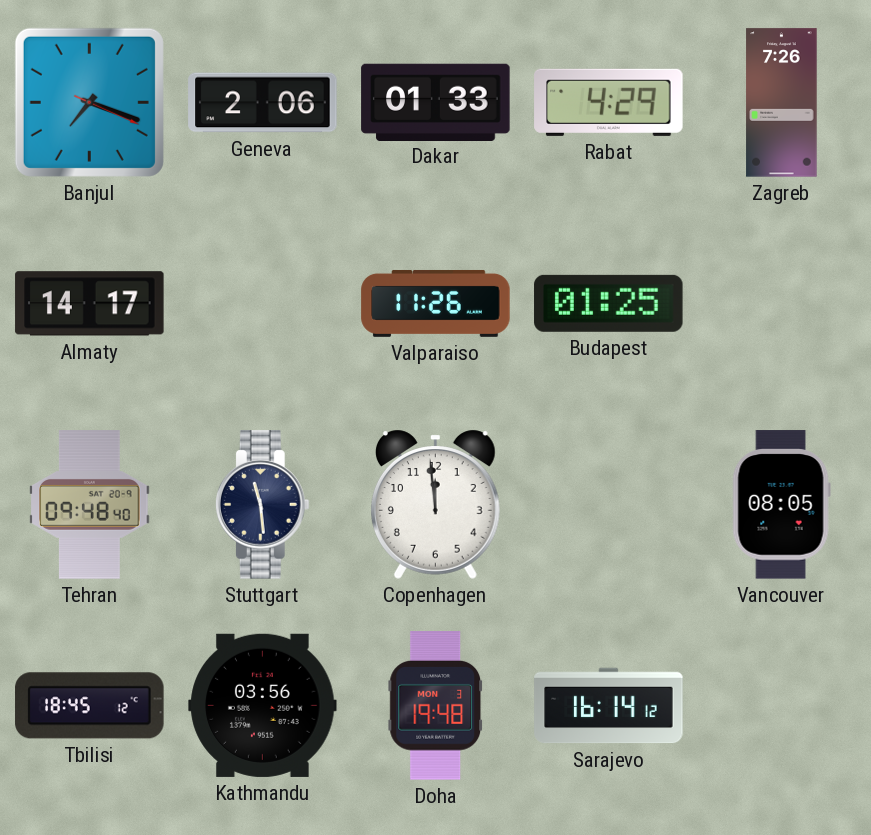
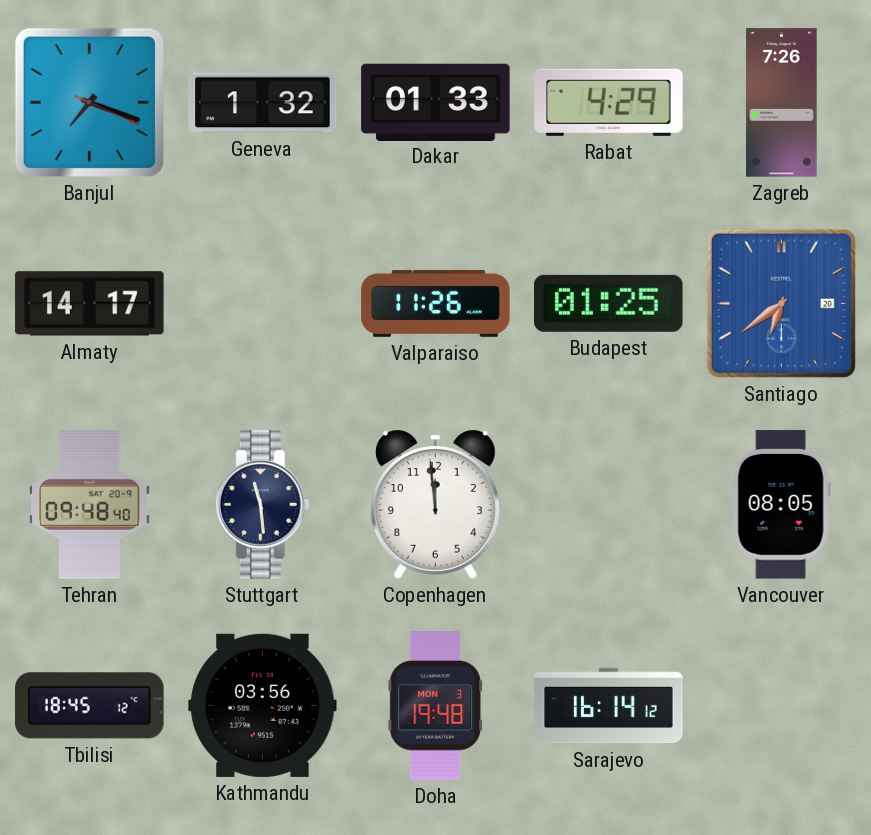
Geneva: 2:06 -> 1:32 (263, 103)
Santiago: none -> 6:39 (781, 303)
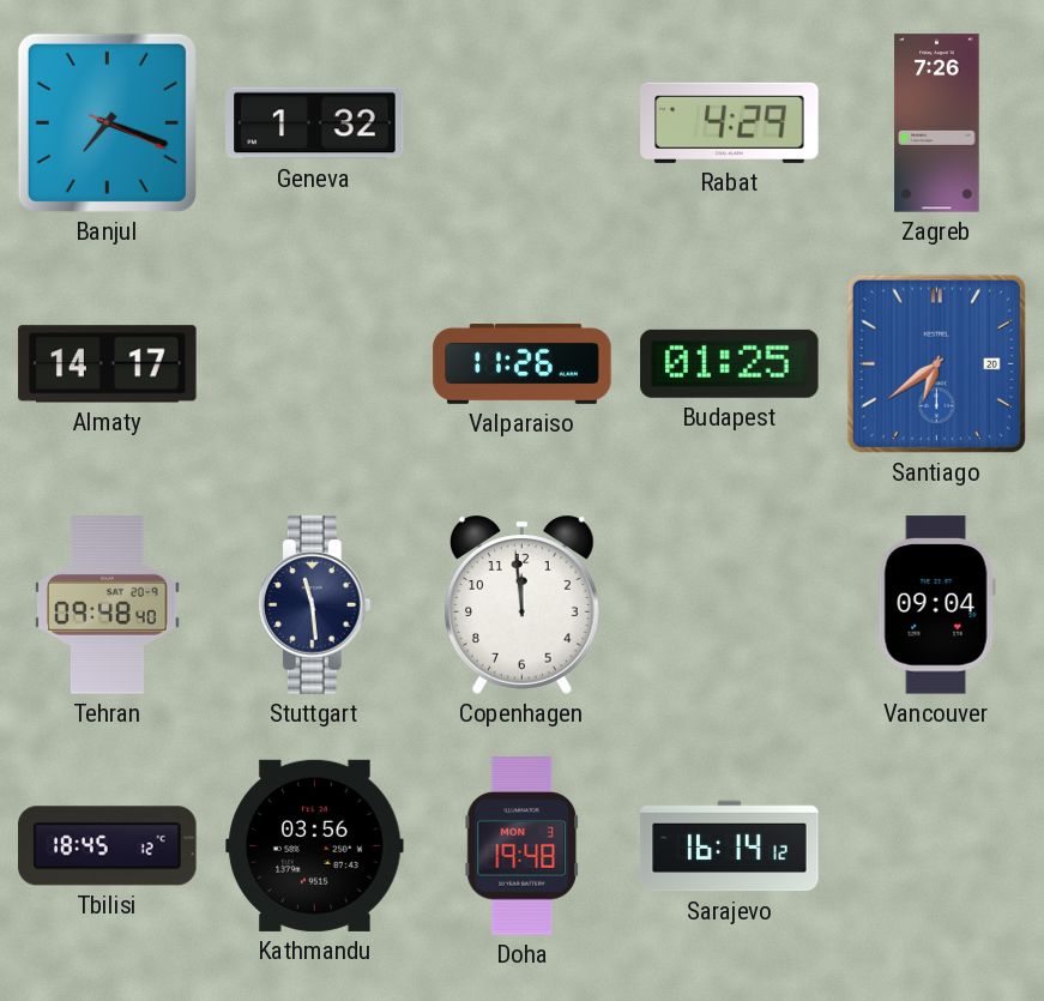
Dakar: 01:33 -> none (436, 102)
Vancouver: 08:05 -> 09:04 (936, 605)
